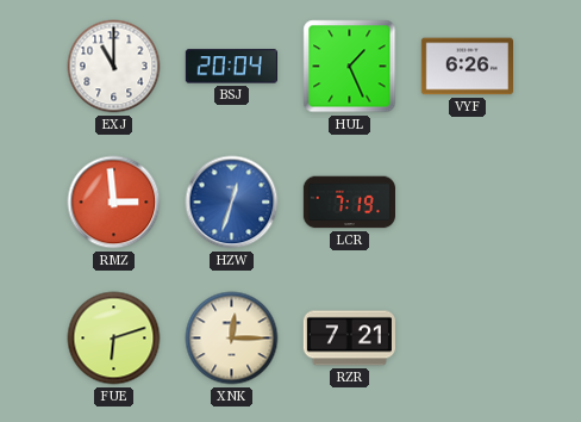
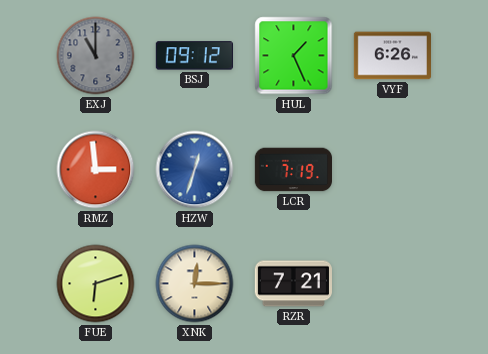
EXJ dial: white -> grey (96, 56)
BSJ: 20:04 -> 09:12 (194, 56)
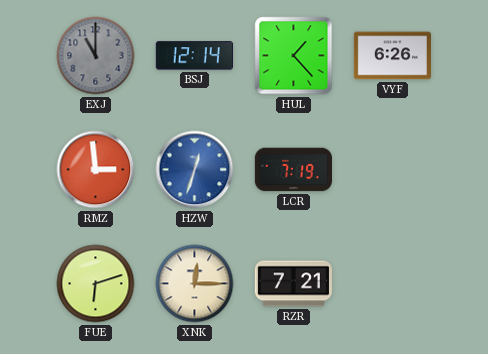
BSJ: 09:12 -> 12:14 (194, 56)
HUL: 1:26 -> 1:23 (294, 56)
